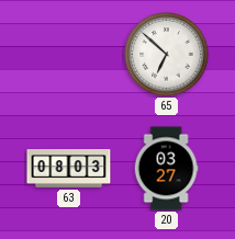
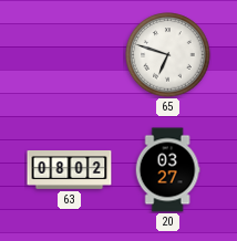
65: 6:52 -> 6:48 (168, 55)
63: 08:03 -> 08:02 (70, 170)
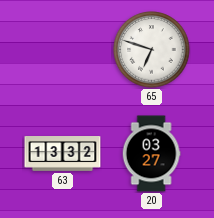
63: 08:02 -> 13:32 (63, 154)
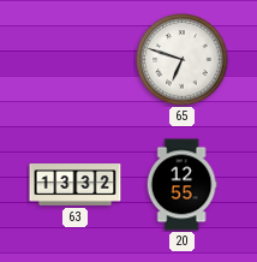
20: 03:27 -> 12:55 (181, 185)
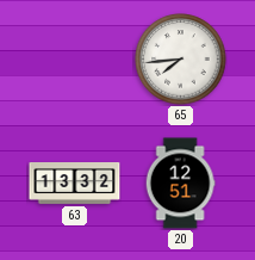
65: 6:48 -> 7:44 (181, 60)
20: 12:55 -> 12:51 (180, 184)
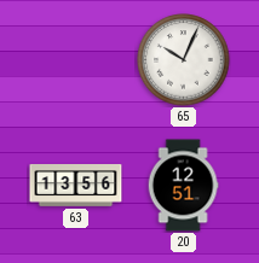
65: 7:44 -> 10:04 (184, 60)
63: 13:32 -> 13:56 (76, 186)
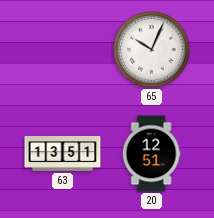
63: 13:56 -> 13:51 (63, 154)
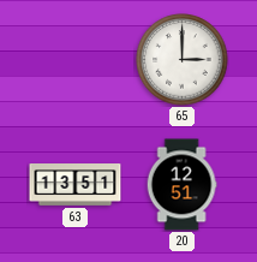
65: 10:04 -> 3:00 (183, 60)
